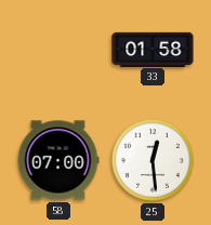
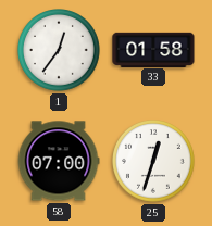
1: none -> 12:36 (60, 51)
25: 12:29 -> 12:33 (154, 162)
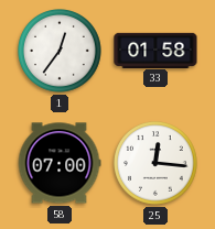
25: 12:33 -> 12:16 (157, 164)
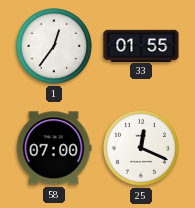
33: 01:58 -> 01:55 (141, 45)
25: 12:16 -> 12:19 (142, 149)
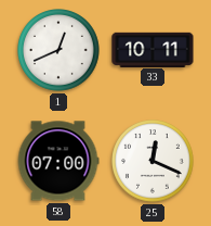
1: 12:36 -> 12:41 (60, 51)
33: 01:55 -> 10:11 (153, 49)
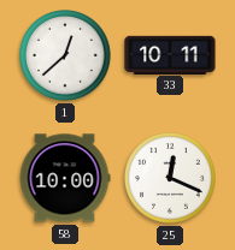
1: 12:41 -> 12:38 (66, 56)
58: 07:00 -> 10:00 (65, 178)
